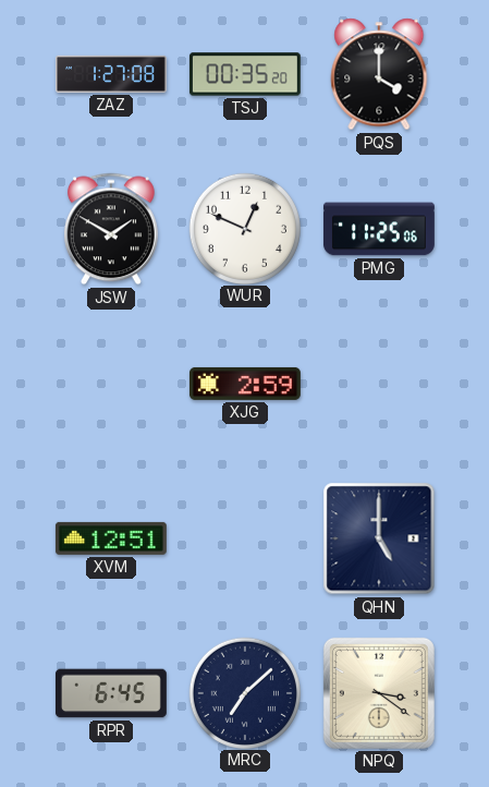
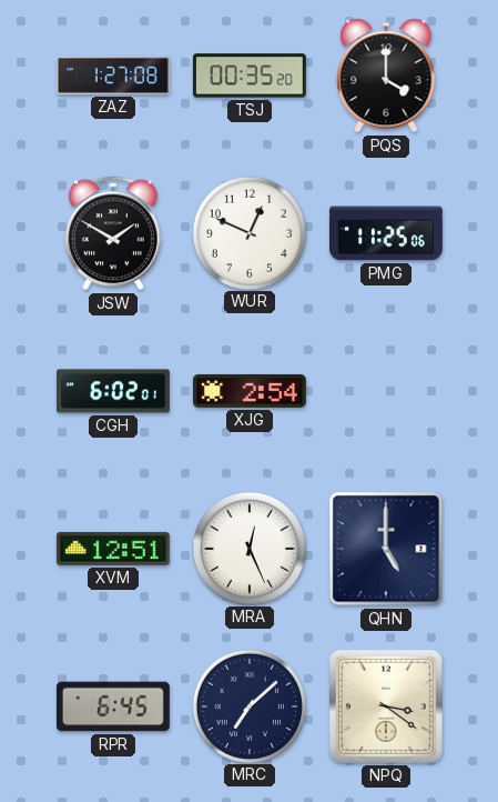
CGH: none -> 6:02 (114, 391)
XJG: 2:59 -> 2:54 (250, 391)
MRA: none -> 12:26 (248, 548)
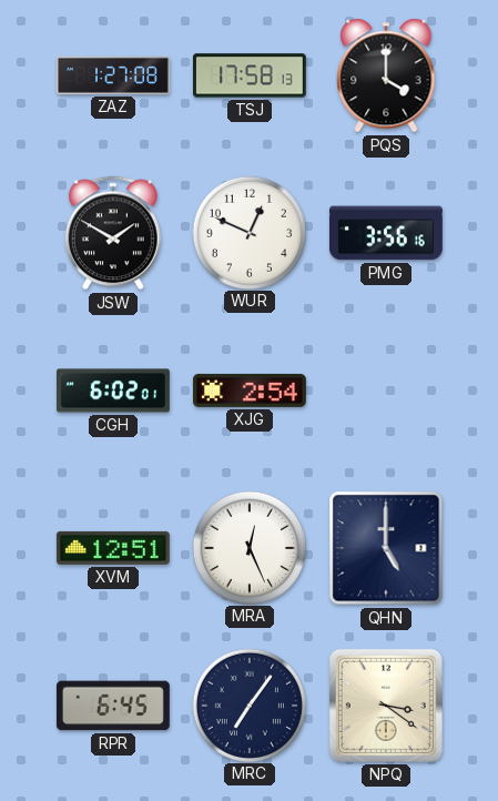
TSJ: 00:35 -> 17:58 (250, 75)
PMG: 11:25 -> 3:56 (386, 233)
MRC: 7:08 -> 7:06 (248, 704)
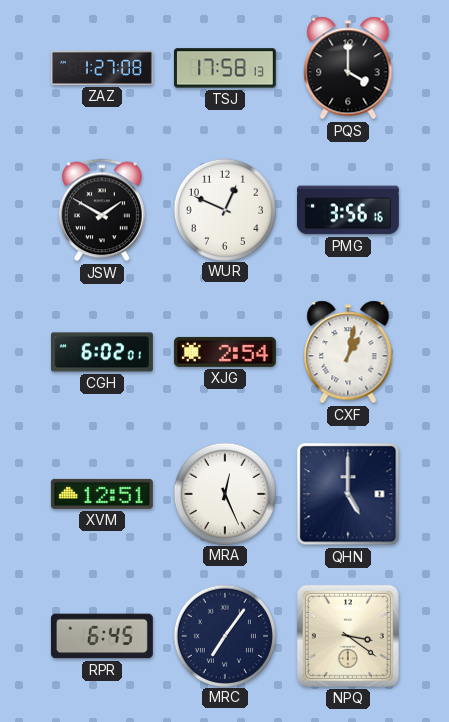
CXF: none -> 1:02 (348, 352)
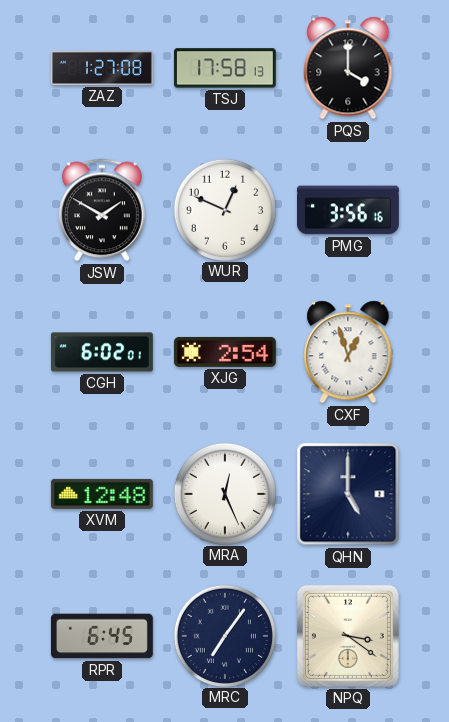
CXF: 1:02 -> 12:57 (348, 352)
XVM: 12:51 -> 12:48 (102, 494)
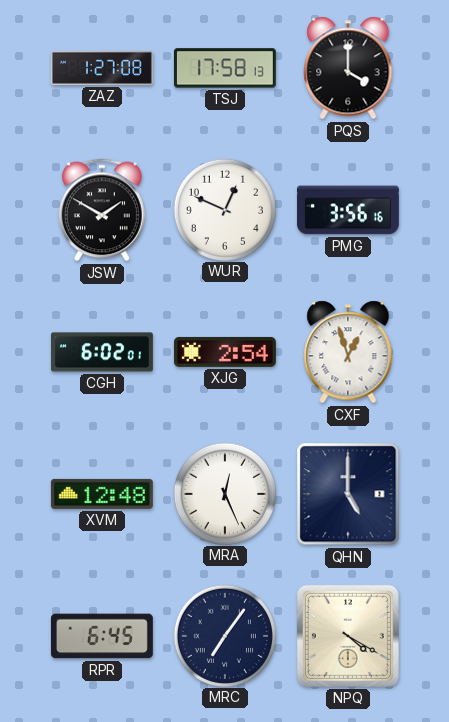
NPQ: 3:21 -> 4:20 (348, 636)
